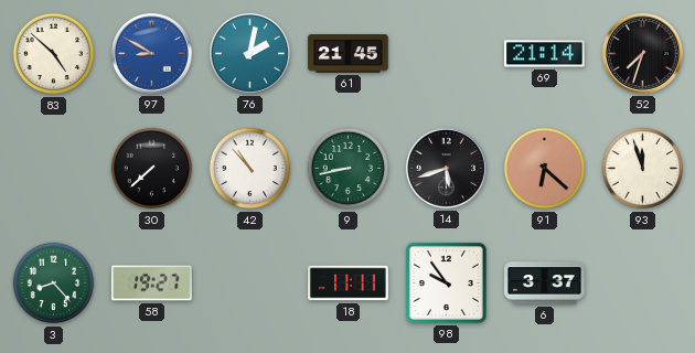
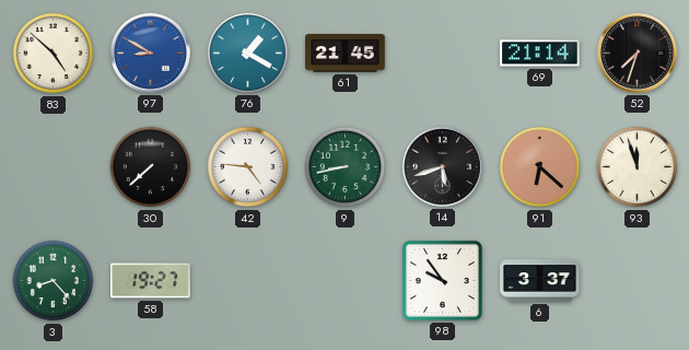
76: 2:02 -> 1:20 (247, 52)
42: 10:53 -> 4:46 (248, 167)
18: 11:11 -> none (349, 284)
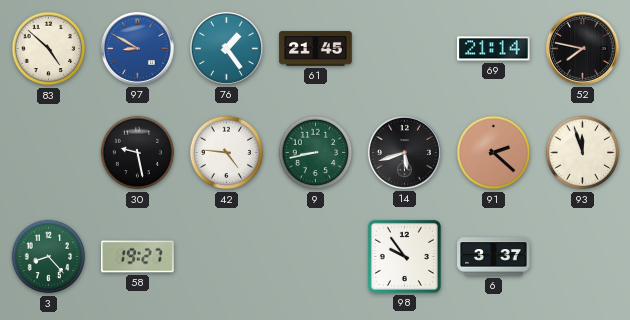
76: 1:20 -> 1:24 (226, 48)
52: 7:33 -> 7:47 (582, 48)
30: 7:38 -> 9:28 (138, 153)
91: 6:22 -> 2:22 (494, 153)
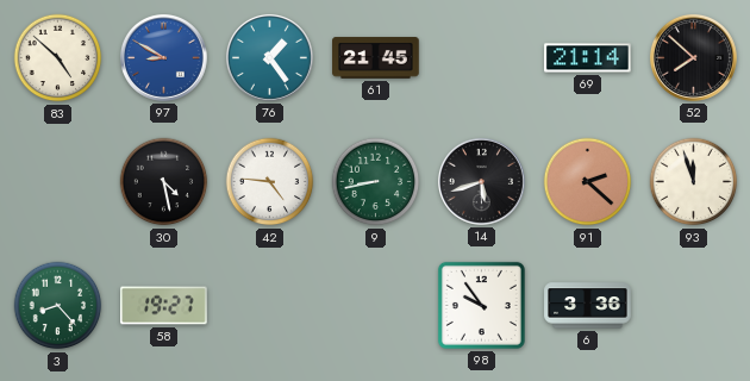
52: 7:47 -> 7:52 (693, 57)
30: 9:28 -> 4:28 (164, 182)
6: 3:37 -> 3:36 (588, 306)
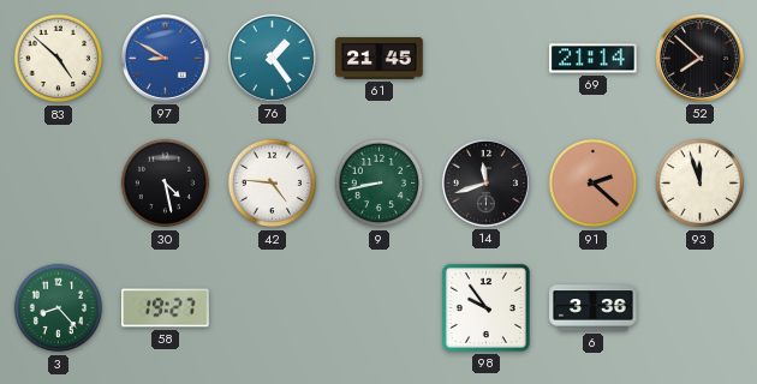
14: 5:42 -> 11:42 (485, 182)
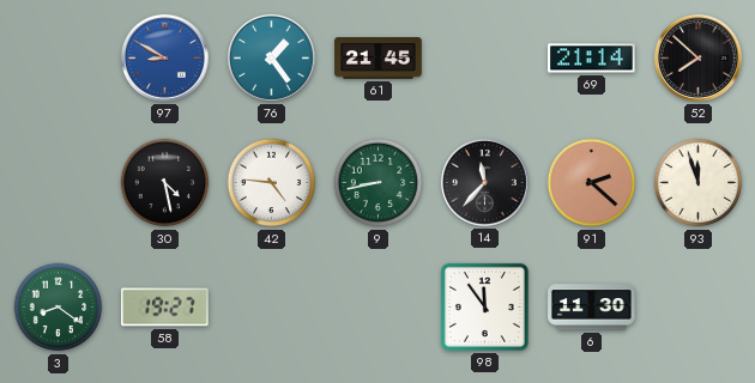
83: 4:52 -> none (59, 59)
14: 11:42 -> 11:37 (484, 182)
3: 8:23 -> 8:21 (59, 308)
98: 9:54 -> 11:54 (484, 306)
6: 3:36 -> 11:30 (592, 308)
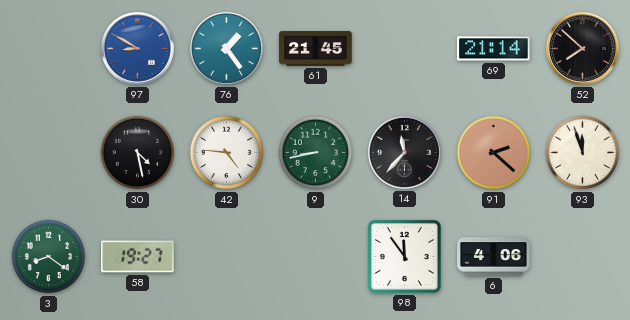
6: 11:30 -> 4:06 (494, 257)
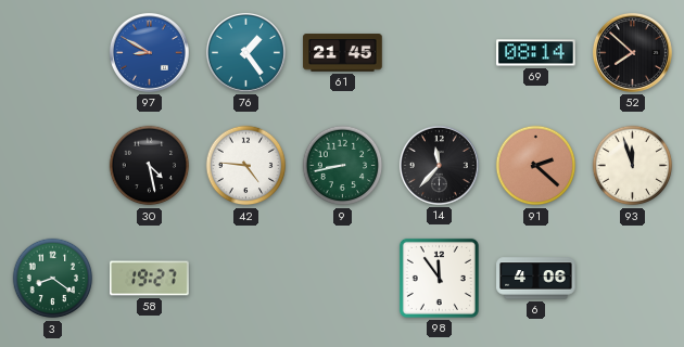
69: 21:14 -> 08:14 (536, 53)
